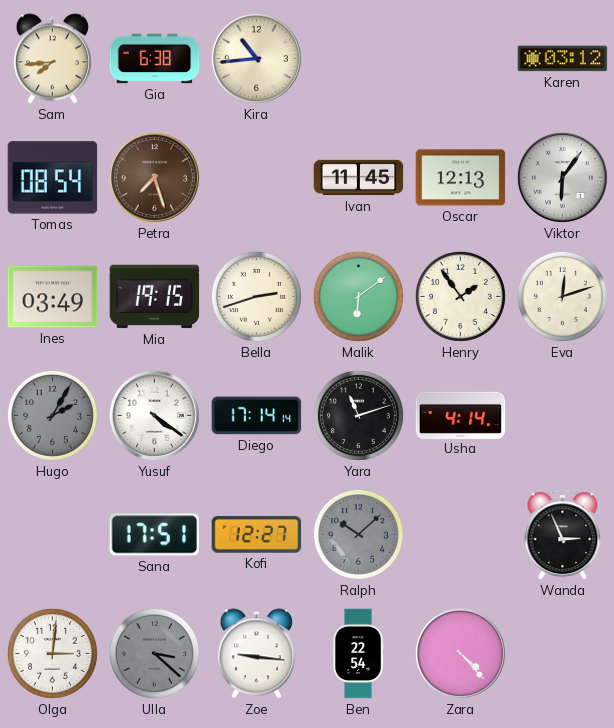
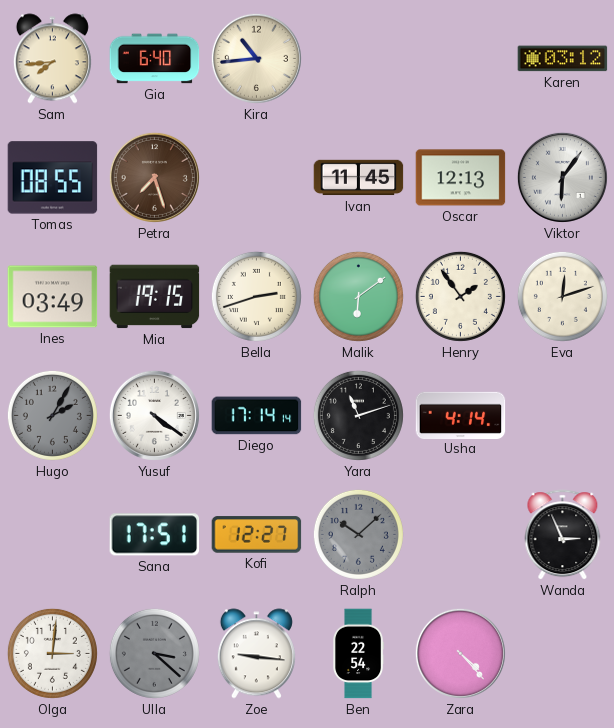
Gia: 6:38 -> 6:40 (155, 59)
Tomas: 08:54 -> 08:55 (53, 178)
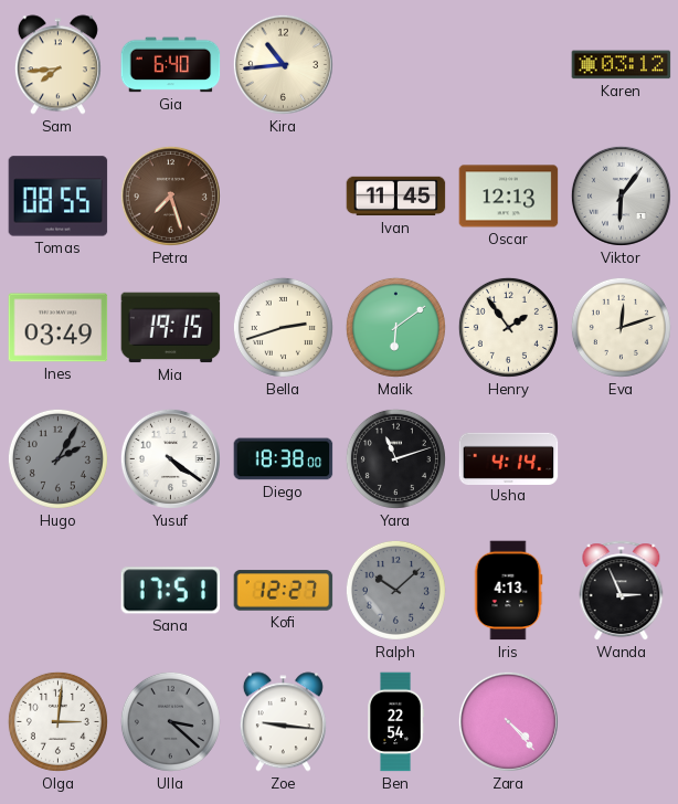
Diego: 17:14 -> 18:38 (284, 459)
Iris: none -> 4:13 (508, 591)
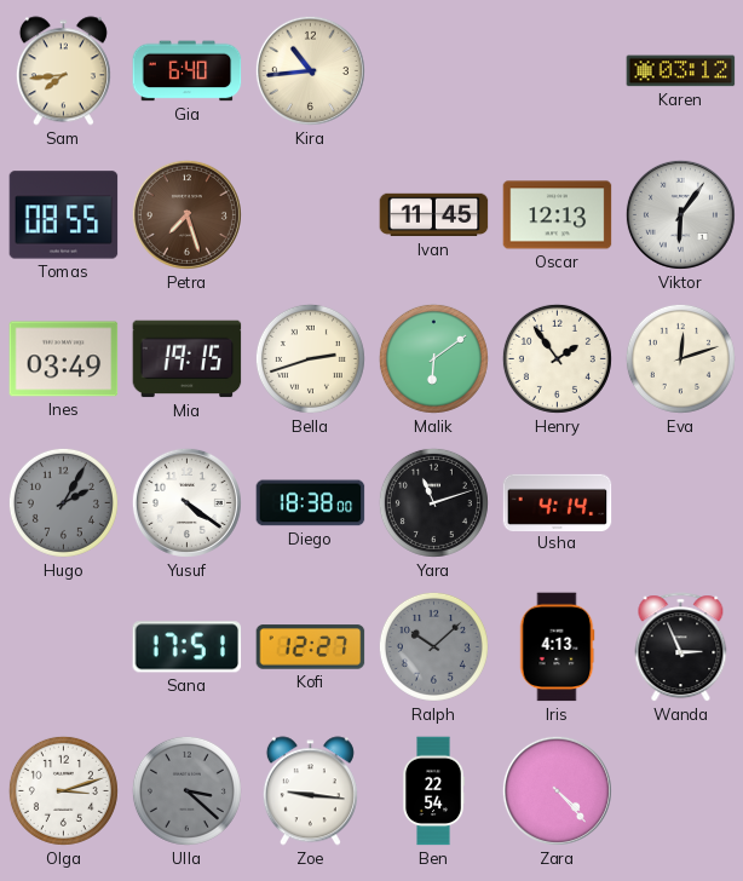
Olga: 3:01 -> 3:12 (63, 790)
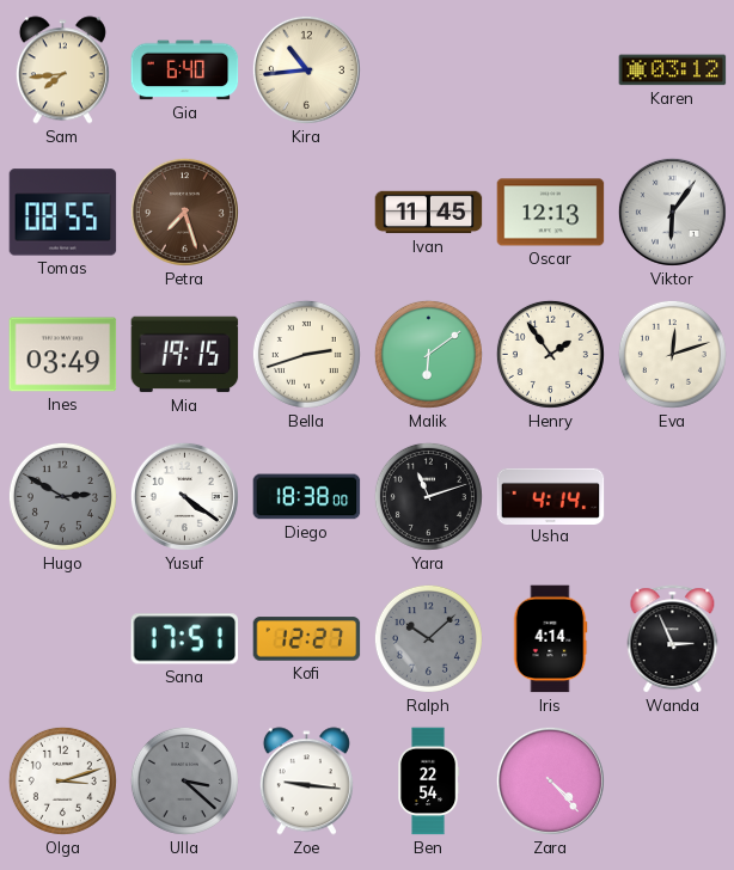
Hugo: 2:05 -> 2:50 (62, 496)
Iris: 4:13 -> 4:14 (550, 639)
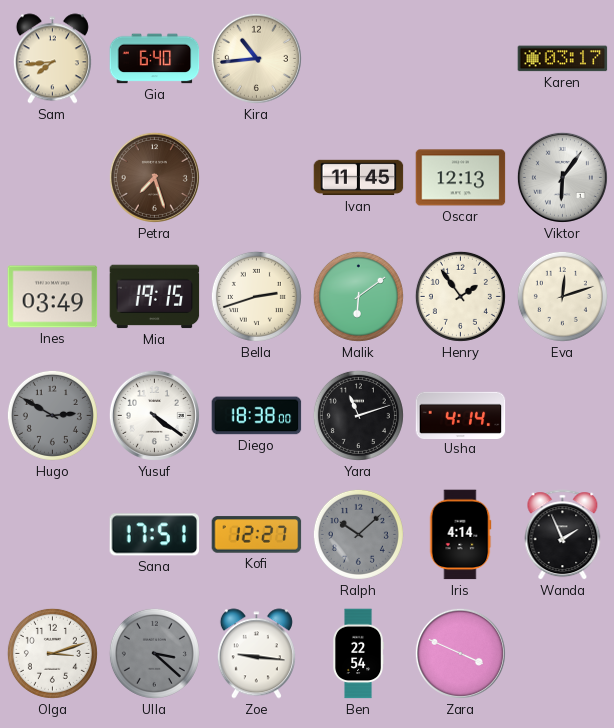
Karen: 03:12 -> 03:17 (563, 59)
Tomas: 08:55 -> none (63, 213)
Wanda: 2:56 -> 1:56 (563, 535)
Zara: 4:23 -> 3:49 (460, 653)
